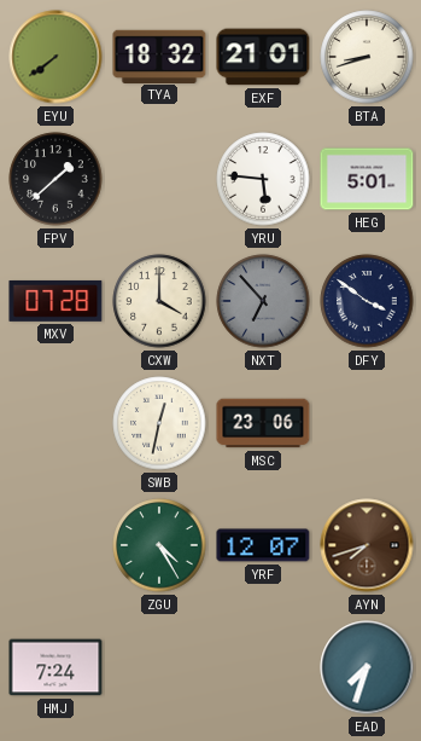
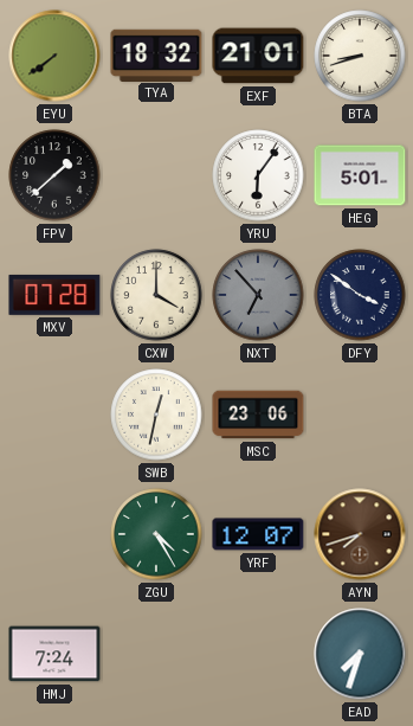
YRU: 5:46 -> 6:06 (258, 175)
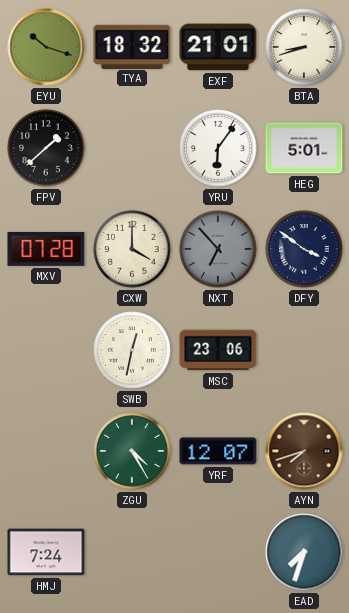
EYU: 7:39 -> 10:18 (46, 47)
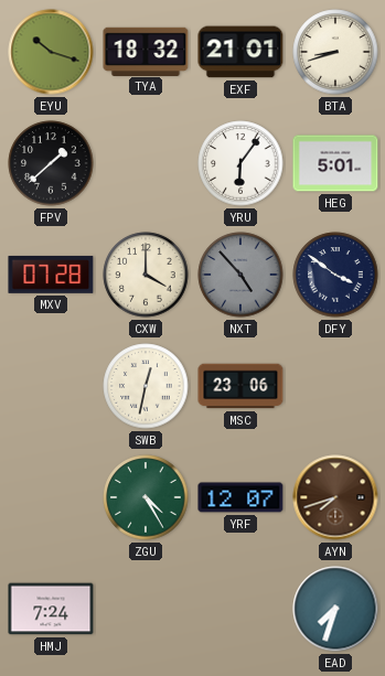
NXT: 6:53 -> 4:53 (240, 275)
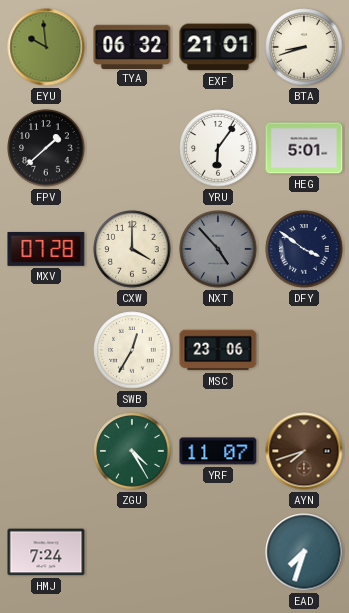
EYU: 10:18 -> 9:59 (46, 47)
TYA: 18:32 -> 06:32 (132, 46)
SWB: 12:32 -> 12:35 (132, 350)
YRF: 12:07 -> 11:07 (218, 451)
